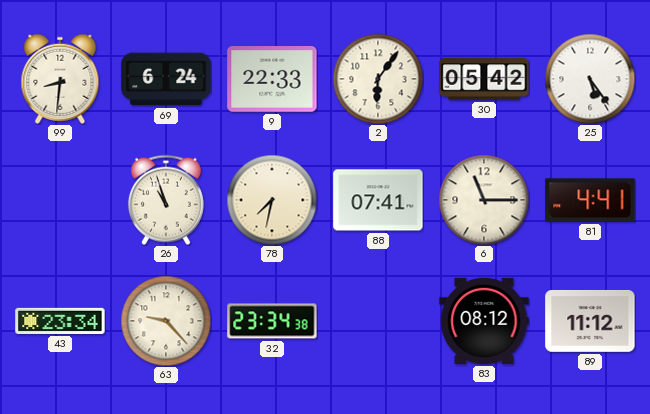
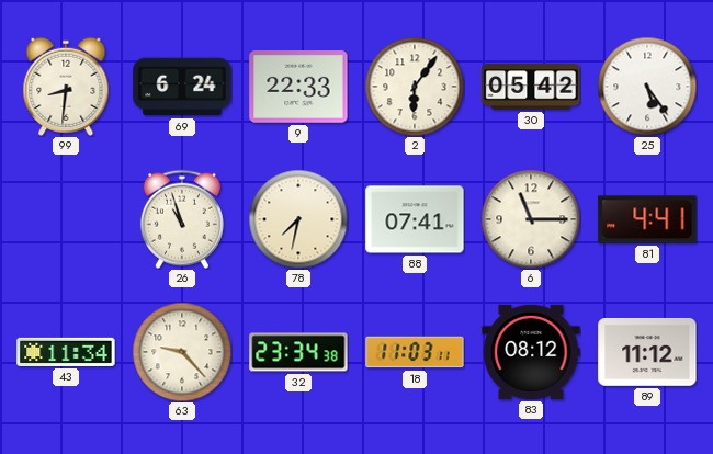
43: 23:34 -> 11:34 (66, 352)
18: none -> 11:03 (415, 352)
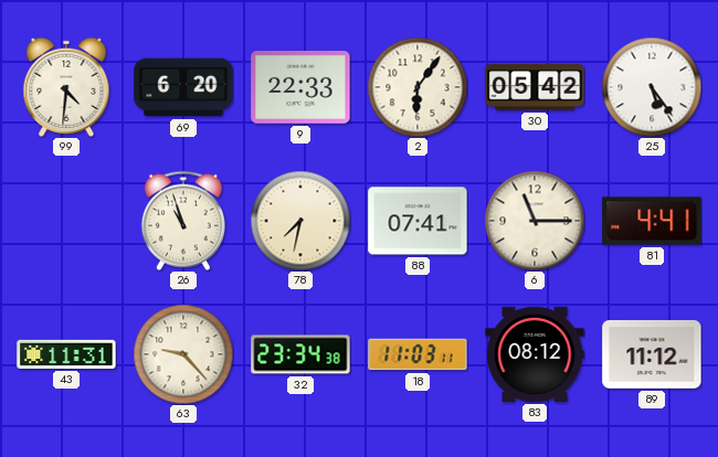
99: 8:31 -> 4:31 (66, 87)
69: 6:24 -> 6:20 (183, 87)
43: 11:34 -> 11:31 (66, 354)
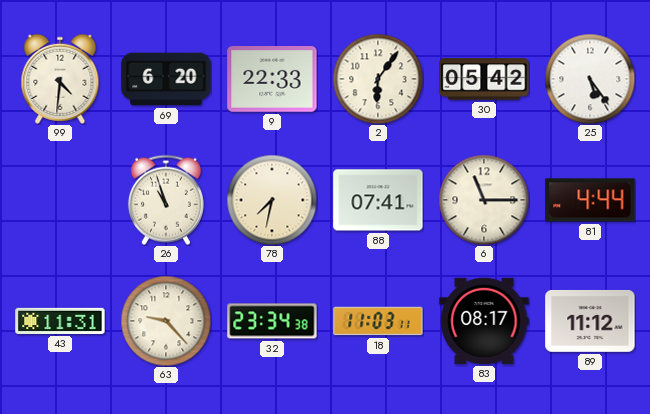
81: 4:41 -> 4:44 (590, 200)
83: 08:12 -> 08:17 (484, 321)
